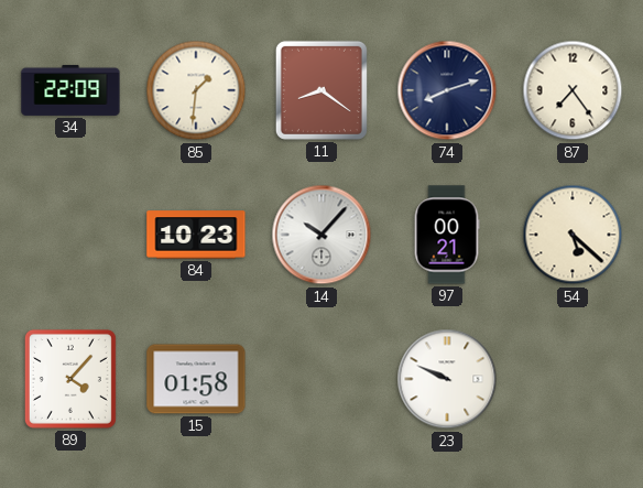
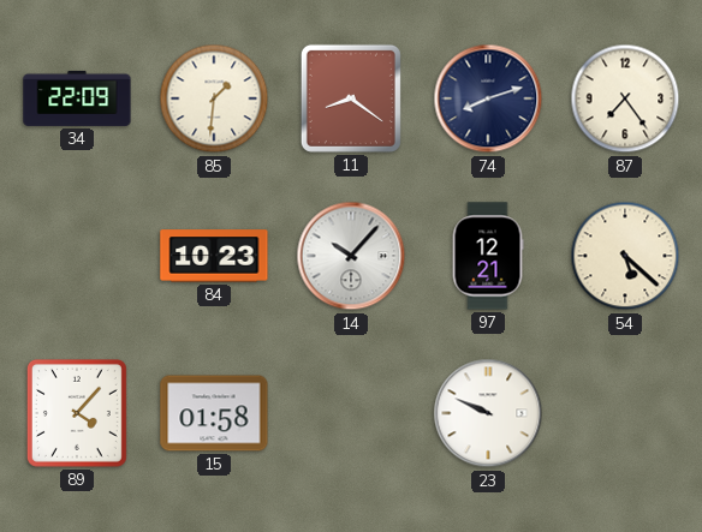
97: 00:21 -> 12:21 (488, 256)
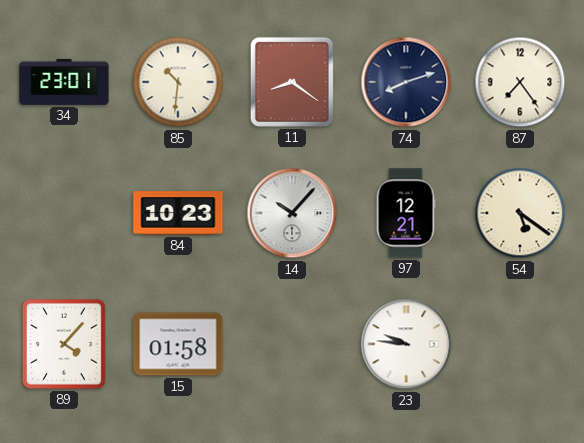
34: 22:09 -> 23:01 (64, 82)
85: 1:31 -> 10:31 (178, 82)
54: 5:22 -> 5:21 (520, 213)
23: 9:49 -> 9:46 (406, 344)
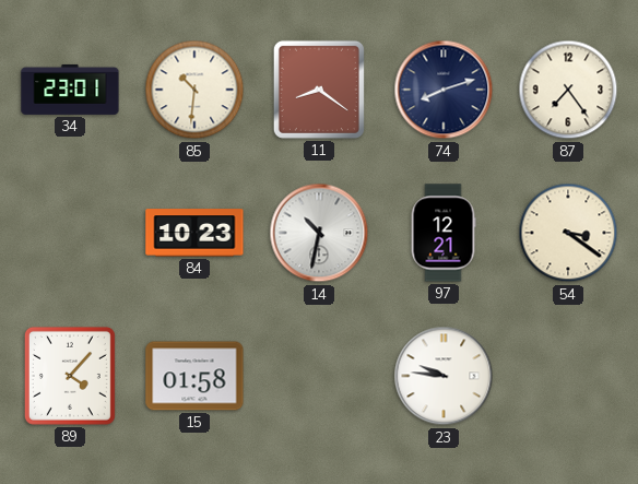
14: 10:07 -> 10:32 (319, 233)
54: 5:21 -> 3:21 (568, 233)
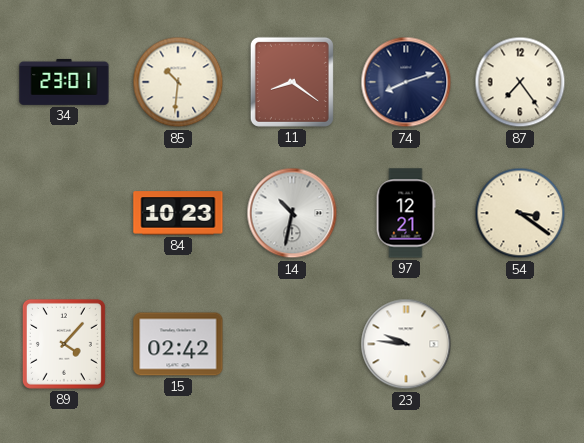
15: 01:58 -> 02:42 (178, 344)
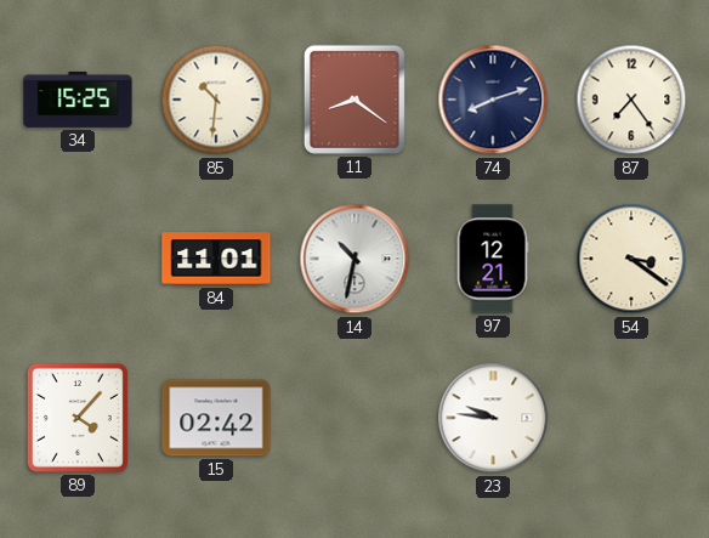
34: 23:01 -> 15:25 (78, 100)
84: 10:23 -> 11:01 (216, 259)
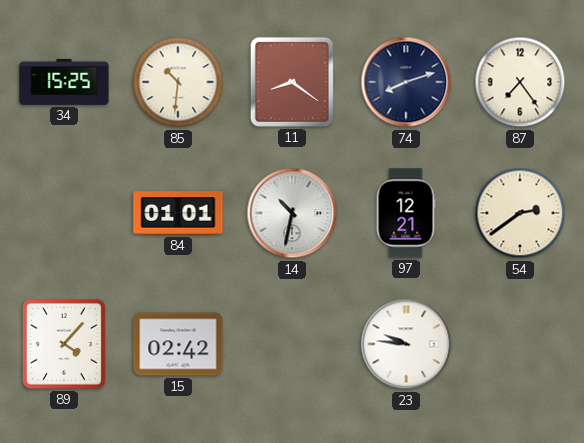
84: 11:01 -> 01:01 (178, 213)
54: 3:21 -> 2:39 (520, 213)
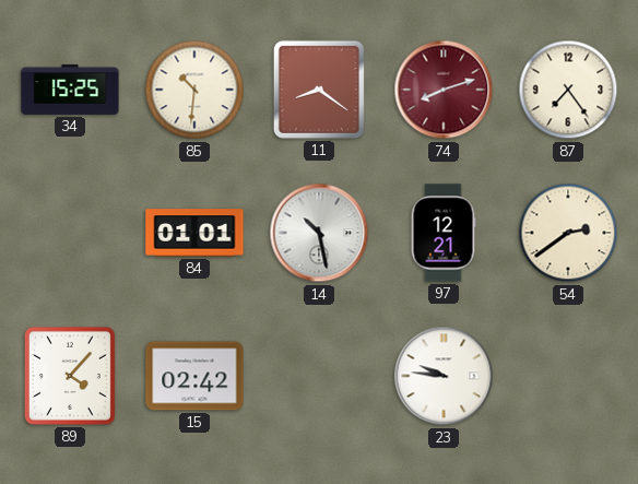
74 dial: navy -> burgundy (444, 90)
14: 10:32 -> 10:28 (319, 233)
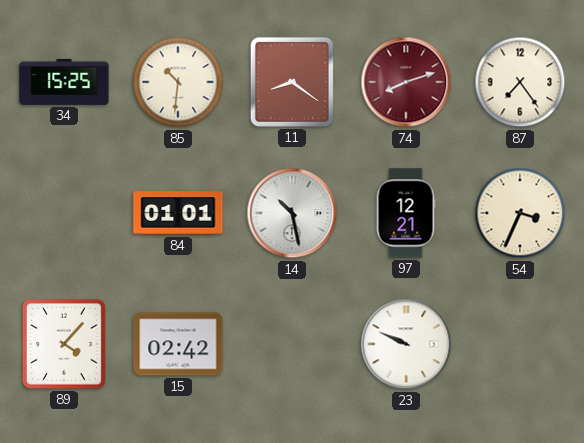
54: 2:39 -> 3:34 (520, 213)
23: 9:46 -> 9:49 (406, 344)
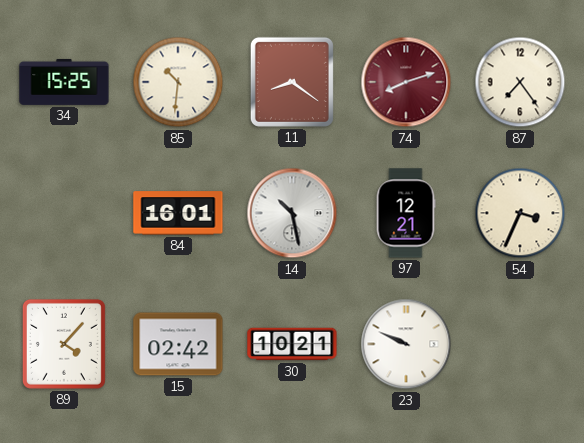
84: 01:01 -> 16:01 (178, 213)
30: none -> 10:21 (292, 344)
